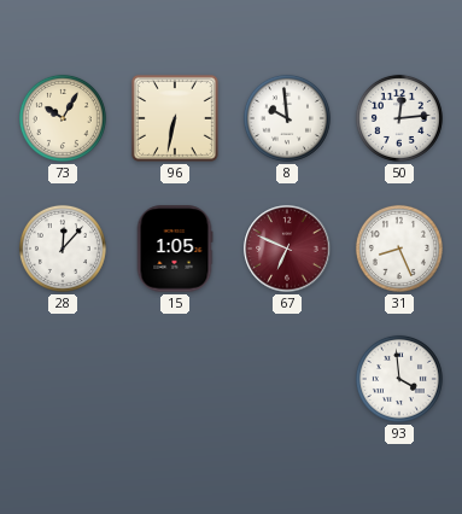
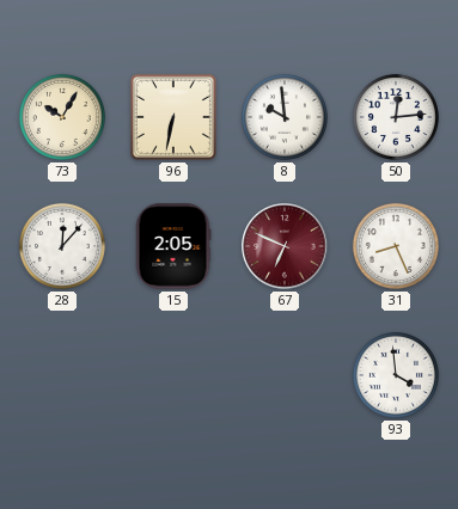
15: 1:05 -> 2:05 (173, 246)
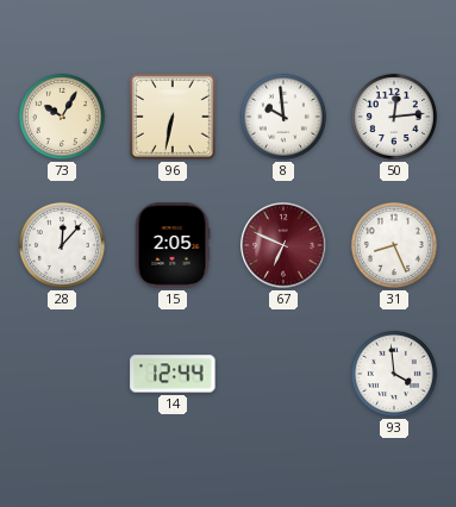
14: none -> 12:44 (173, 374)
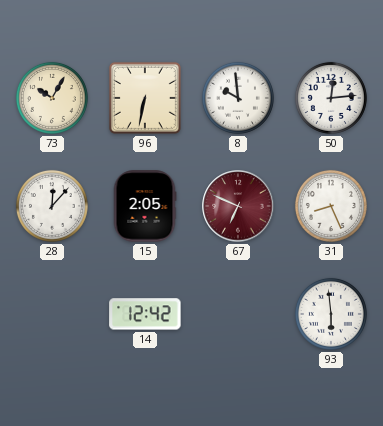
14: 12:44 -> 12:42 (145, 314)
93: 3:59 -> 5:59 (331, 314)
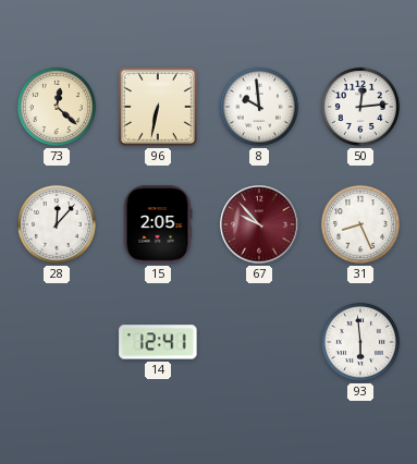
73: 10:05 -> 12:22 (57, 107)
67: 6:49 -> 9:53 (259, 224)
14: 12:42 -> 12:41 (158, 342)
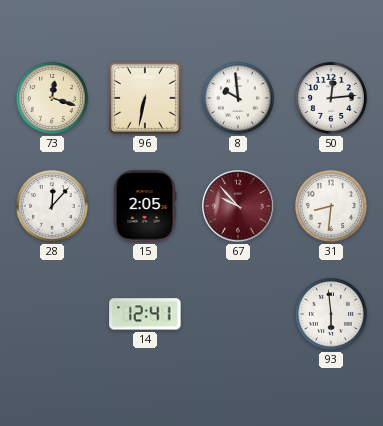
73: 12:22 -> 12:18 (52, 98)
31: 8:26 -> 8:31 (331, 206)
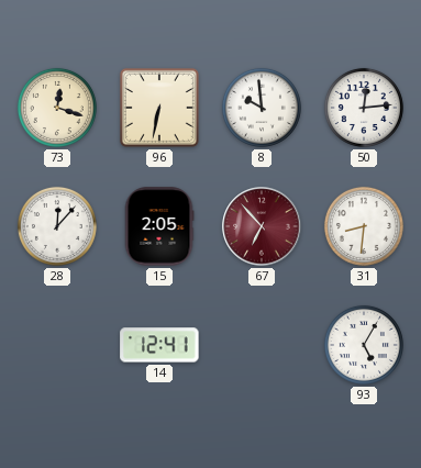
67: 9:53 -> 6:53 (262, 226)
93: 5:59 -> 5:05 (364, 345)
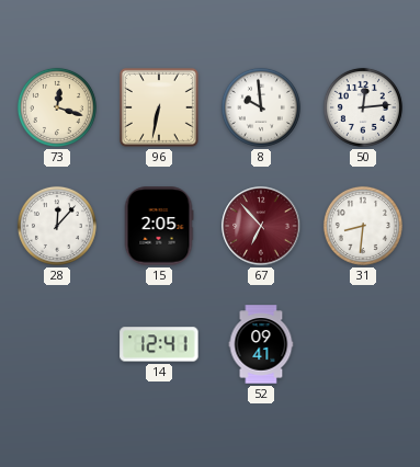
52: none -> 09:41 (261, 344)
93: 5:05 -> none (364, 345)
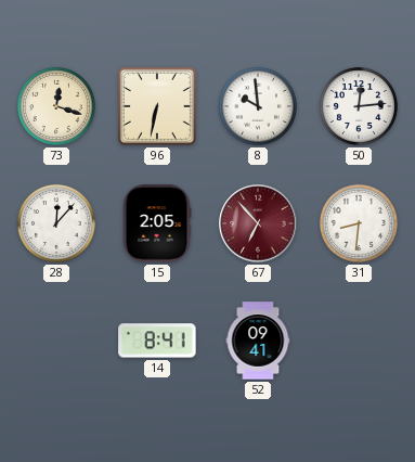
14: 12:41 -> 8:41 (157, 341)
